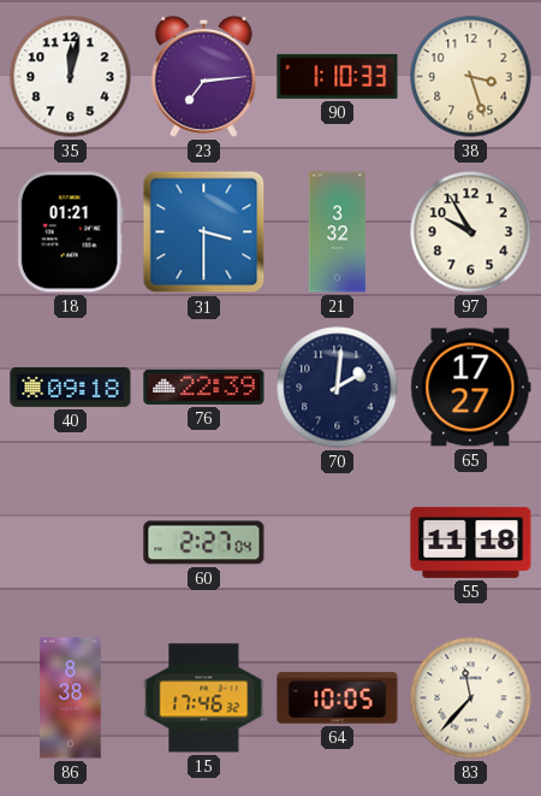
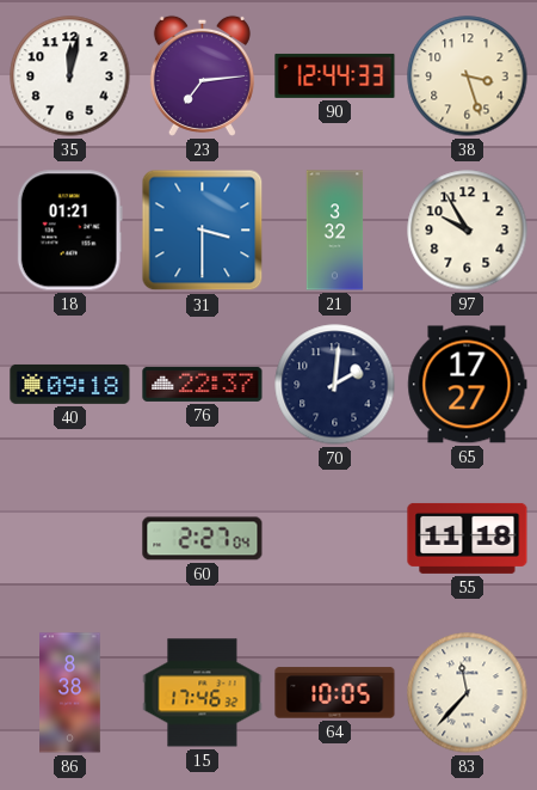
90: 1:10 -> 12:44 (335, 75)
76: 22:39 -> 22:37 (203, 384)
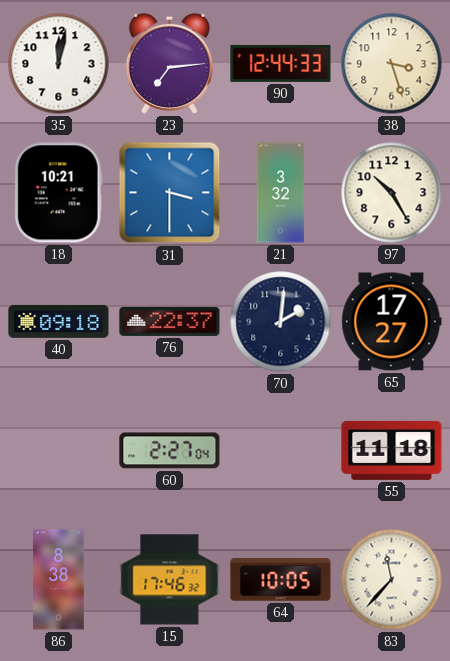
18: 01:21 -> 10:21 (58, 193)
97: 9:55 -> 10:25 (392, 193)
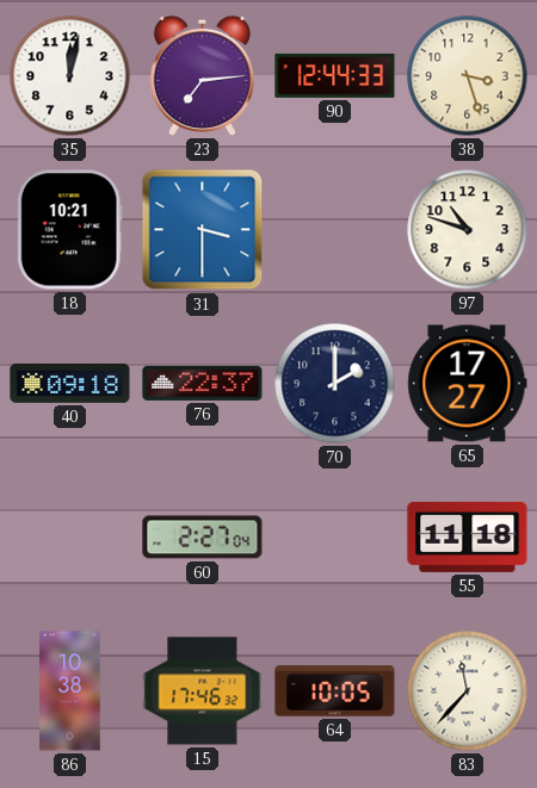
21: 3:32 -> none (281, 193)
97: 10:25 -> 10:48 (468, 230)
70: 2:01 -> 2:00 (335, 384)
86: 8:38 -> 10:38 (70, 691)
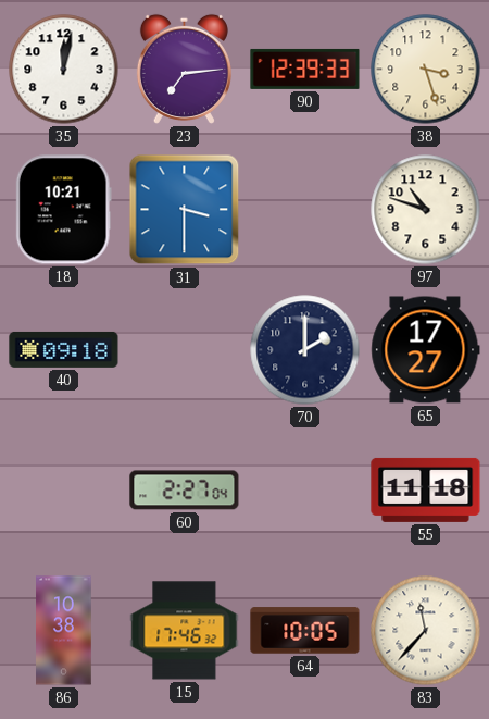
90: 12:44 -> 12:39 (305, 69)
76: 22:37 -> none (203, 383)
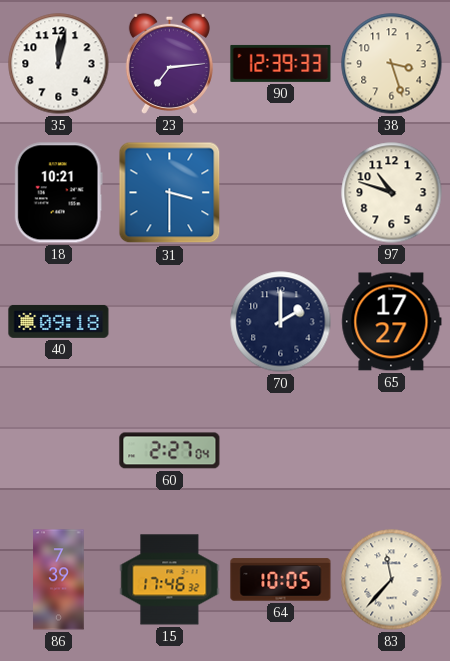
55: 11:18 -> none (426, 489)
86: 10:38 -> 7:39 (59, 580)
